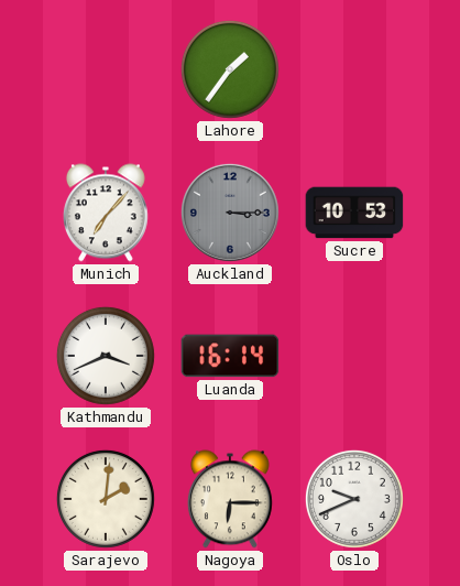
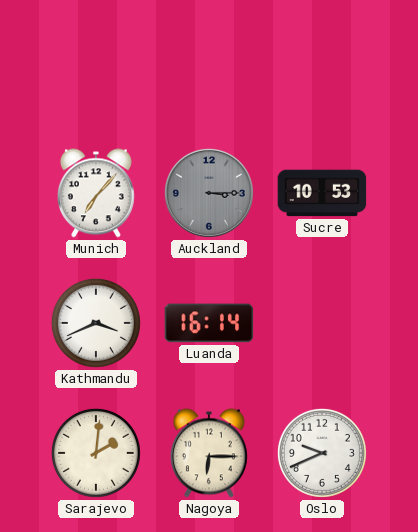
Lahore: 1:36 -> none (230, 69)
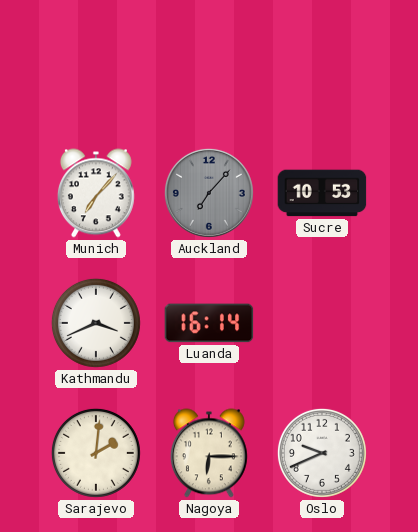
Auckland: 3:15 -> 7:07 (209, 193)
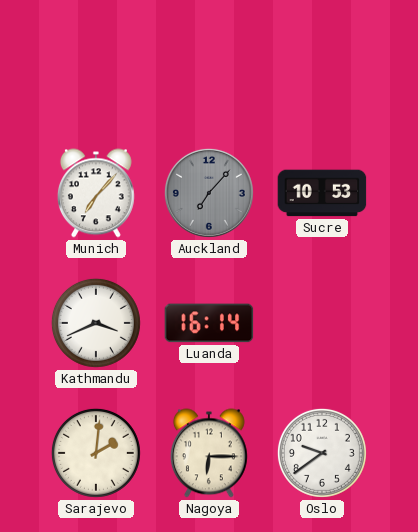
Oslo: 9:41 -> 9:39 (322, 453)
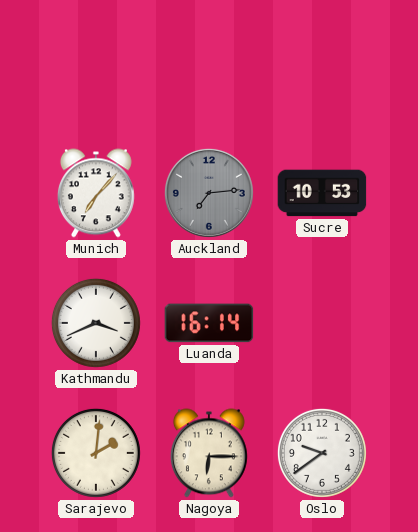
Auckland: 7:07 -> 7:14 (209, 193)
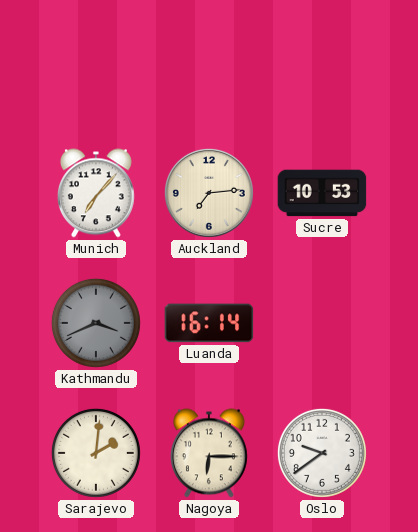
Auckland dial: grey -> cream (209, 193)
Kathmandu dial: white -> grey (96, 323)
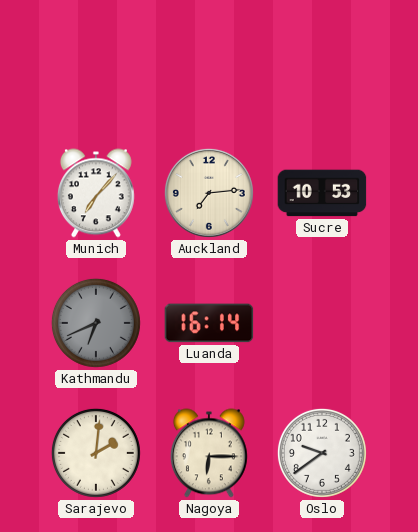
Kathmandu: 3:41 -> 6:41 (96, 323)
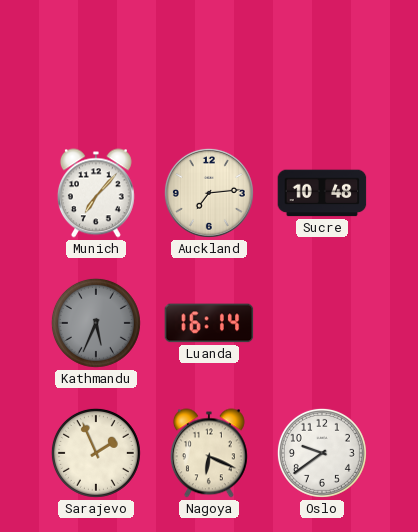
Sucre: 10:53 -> 10:48 (322, 193)
Kathmandu: 6:41 -> 5:34 (96, 323)
Sarajevo: 2:01 -> 1:56 (96, 453)
Nagoya: 6:15 -> 6:19 (209, 453)
